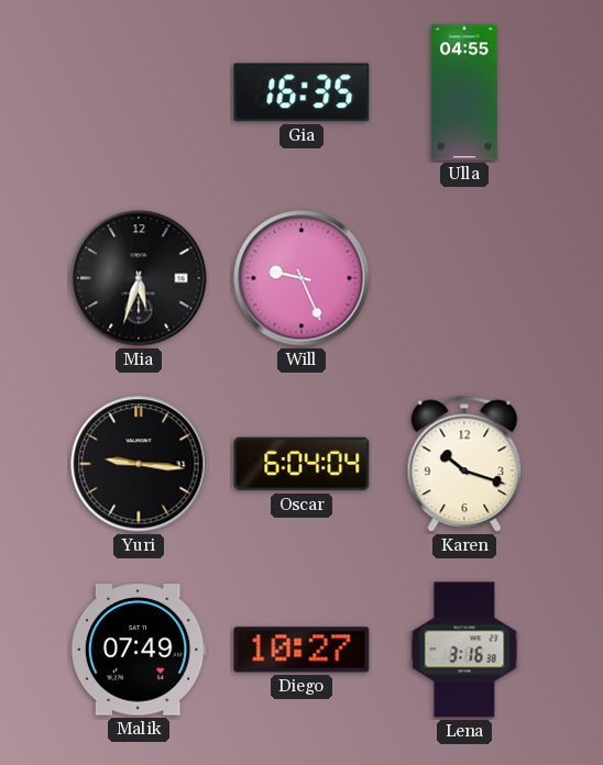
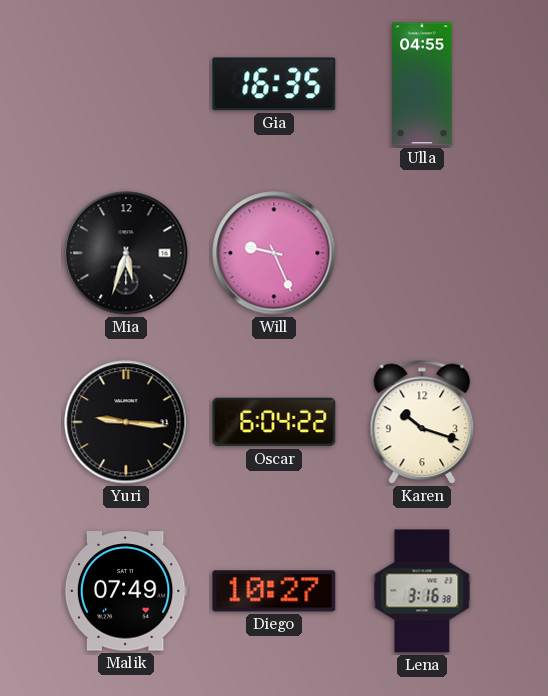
Oscar: 6:04:04 -> 6:04:22 (274, 422)
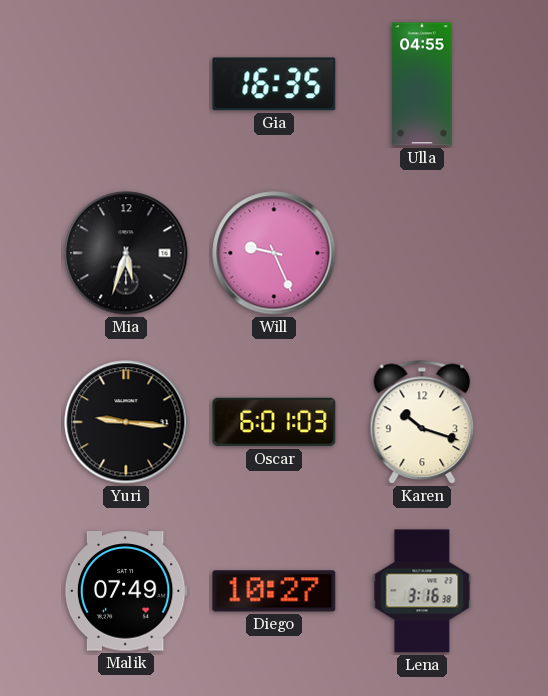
Oscar: 6:04 -> 6:01 (274, 422)
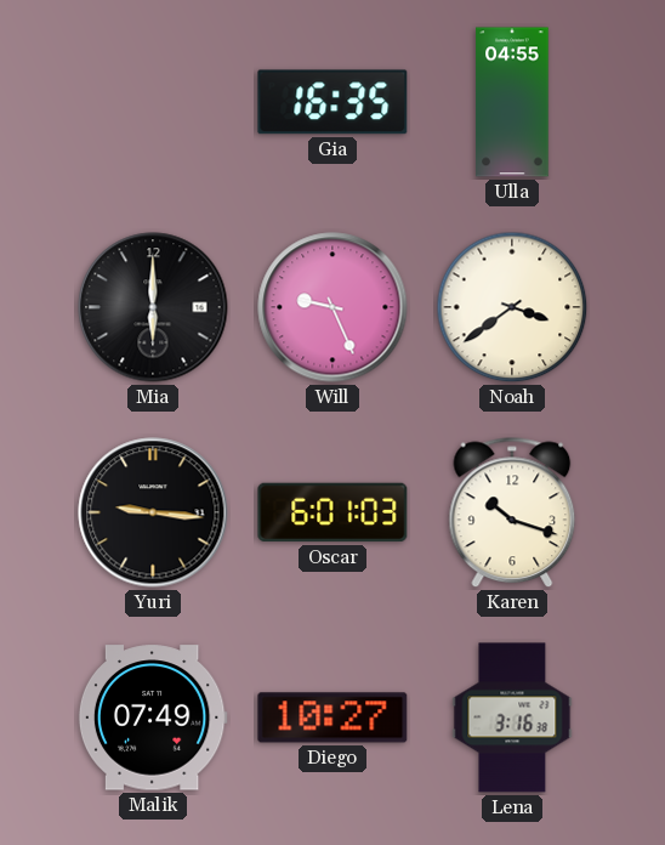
Mia: 5:33 -> 6:00 (153, 307)
Noah: none -> 3:39 (512, 307)
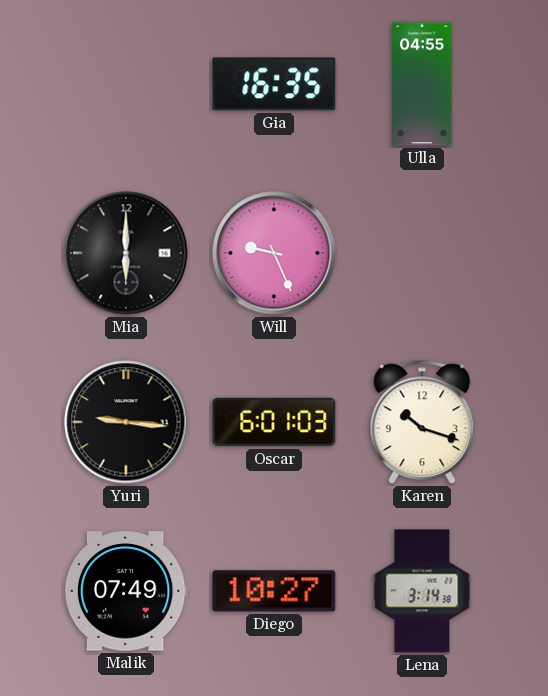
Noah: 3:39 -> none (512, 307)
Lena: 3:16 -> 3:14 (422, 591)
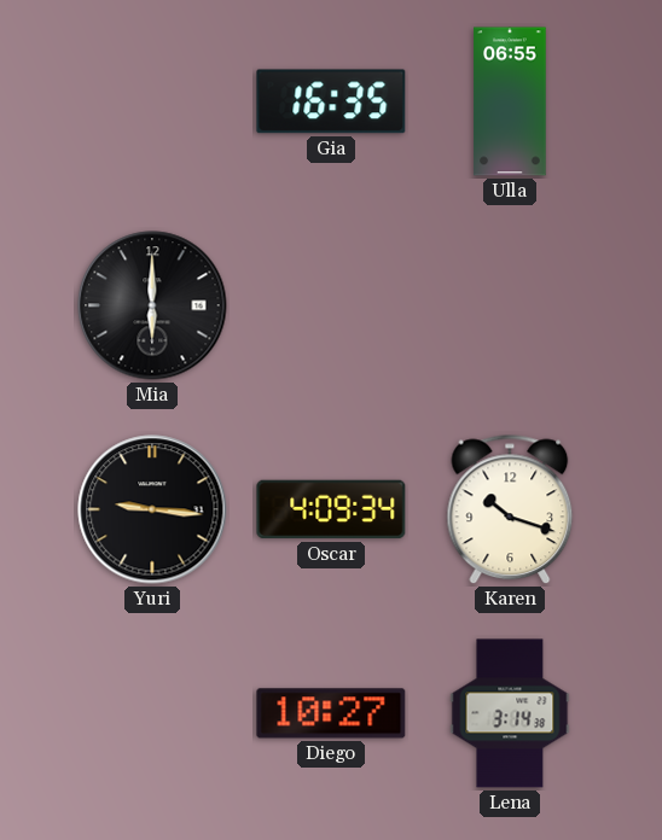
Ulla: 04:55 -> 06:55 (510, 101)
Will: 9:26 -> none (274, 253)
Oscar: 6:01 -> 4:09 (331, 509)
Malik: 07:49 -> none (126, 591)
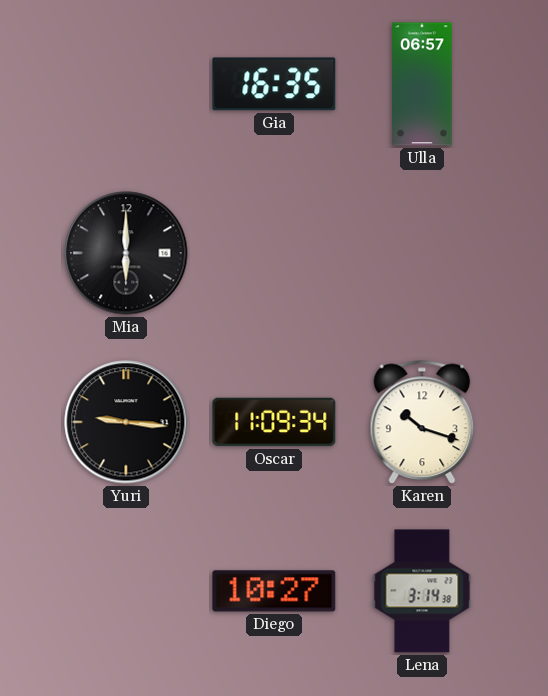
Ulla: 06:55 -> 06:57 (422, 84)
Oscar: 4:09 -> 11:09 (274, 422)
